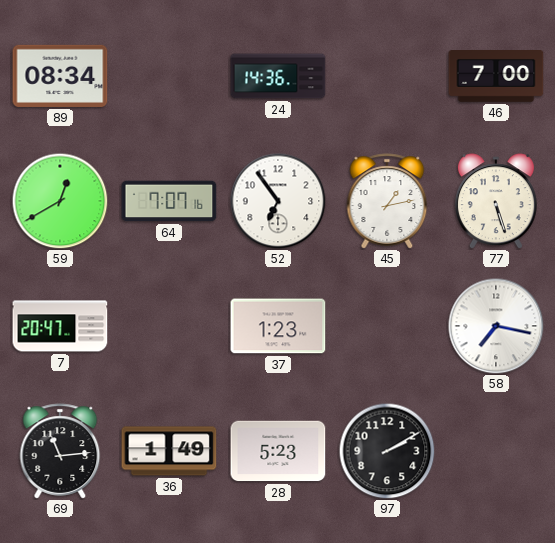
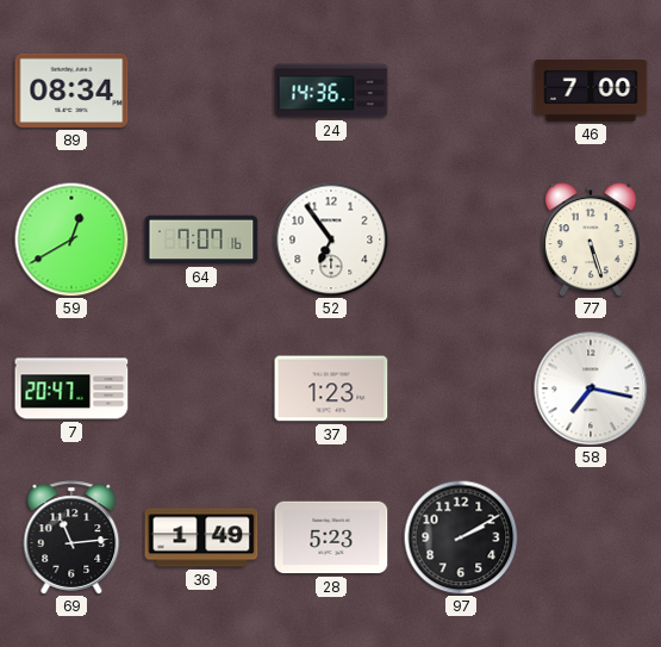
45: 1:13 -> none (387, 201)
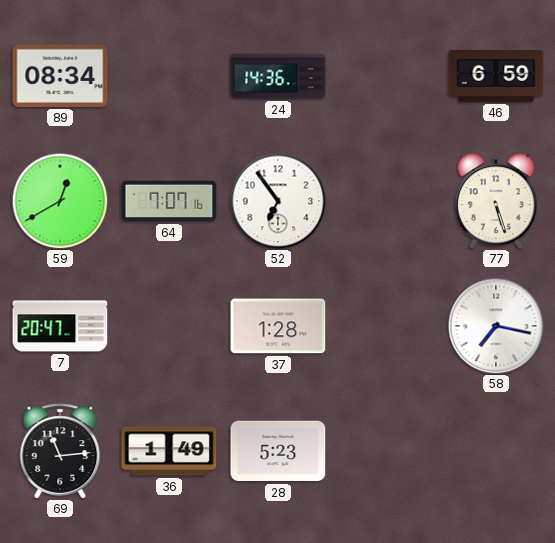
46: 7:00 -> 6:59 (496, 77)
37: 1:23 -> 1:28 (278, 326)
97: 2:10 -> none (461, 537)
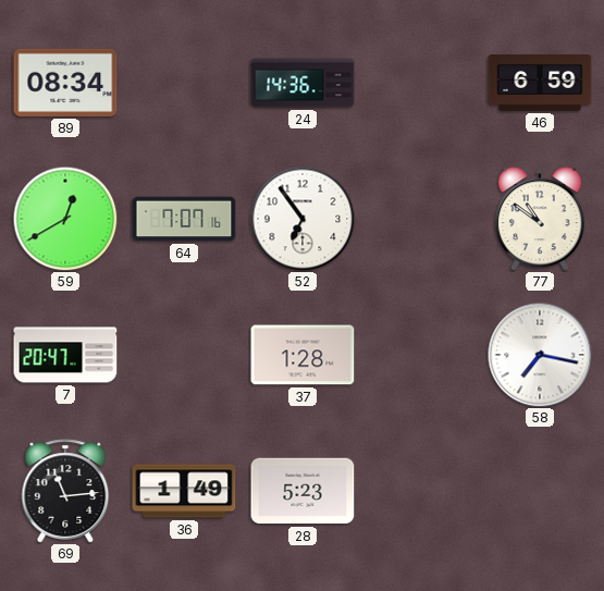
77: 5:27 -> 10:51 (540, 219)
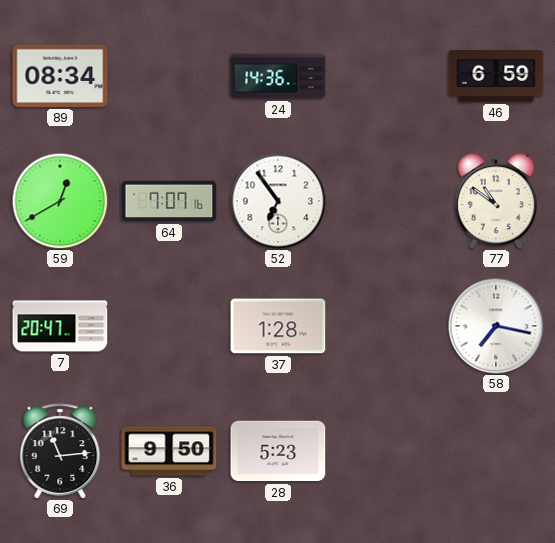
36: 1:49 -> 9:50 (169, 451)
